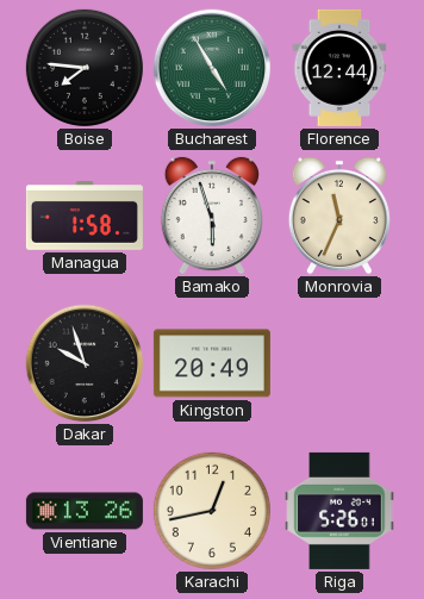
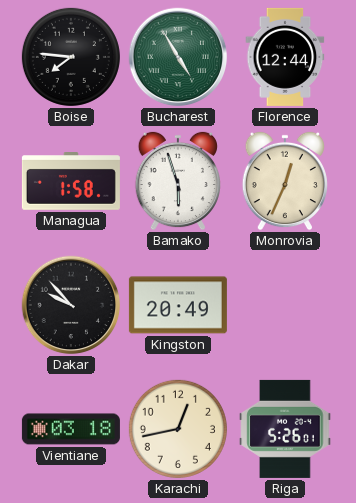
Monrovia: 11:34 -> 12:34 (285, 181)
Dakar: 9:57 -> 9:53 (71, 305)
Vientiane: 13:26 -> 03:18 (71, 429)
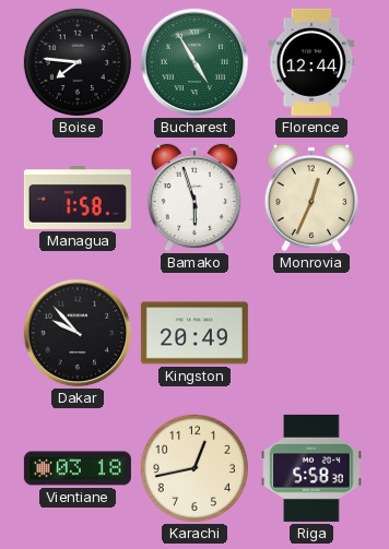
Riga: 5:26 -> 5:58 (311, 468)
